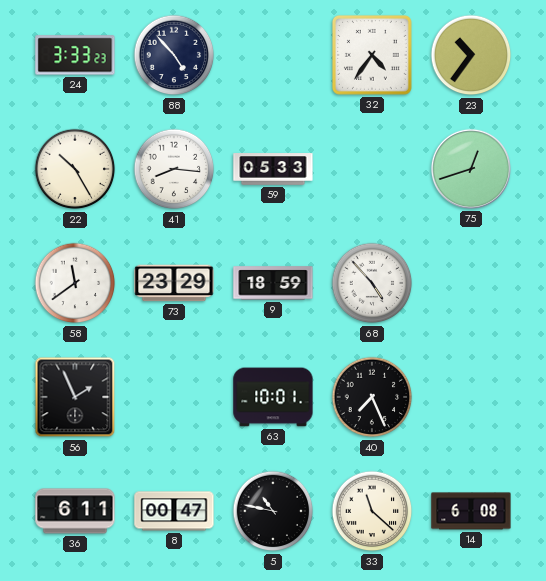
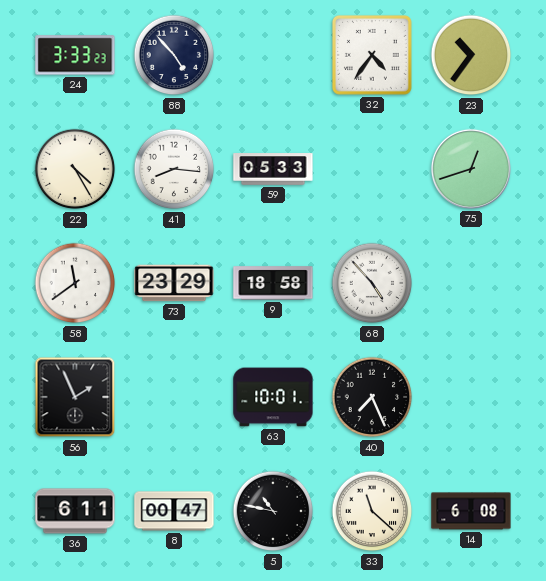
22: 10:25 -> 4:25 (75, 169)
9: 18:59 -> 18:58 (273, 283)
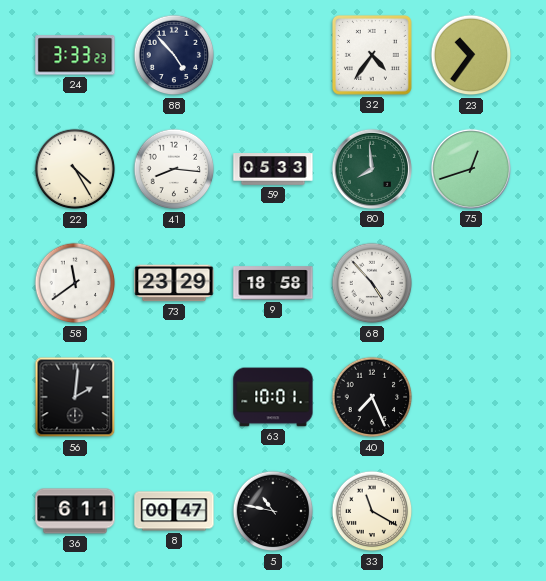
80: none -> 7:59 (372, 169)
56: 1:56 -> 2:01 (75, 397)
33: 11:22 -> 11:20 (372, 511)
14: 6:08 -> none (471, 511)
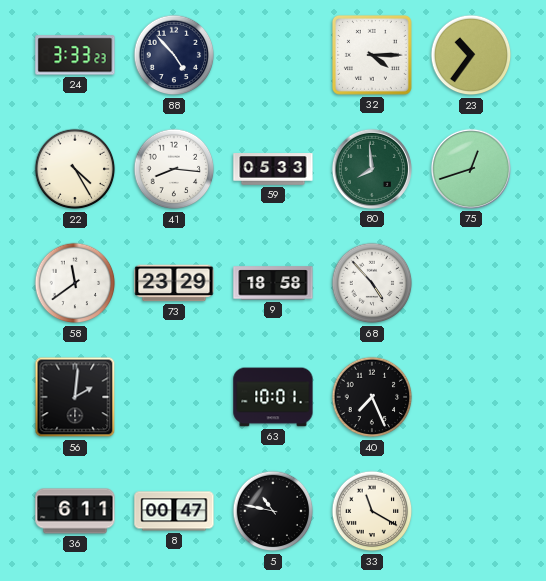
32: 4:36 -> 4:15 (372, 55)
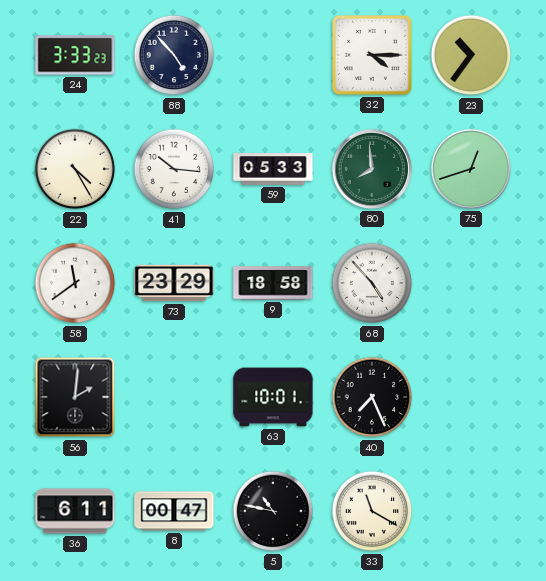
41: 8:16 -> 10:16 (174, 169)
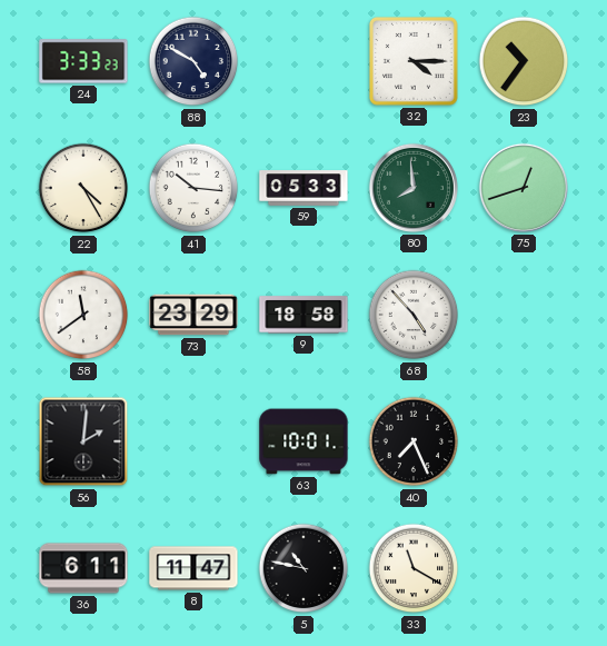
88: 4:53 -> 4:50 (193, 61)
8: 00:47 -> 11:47 (193, 568)
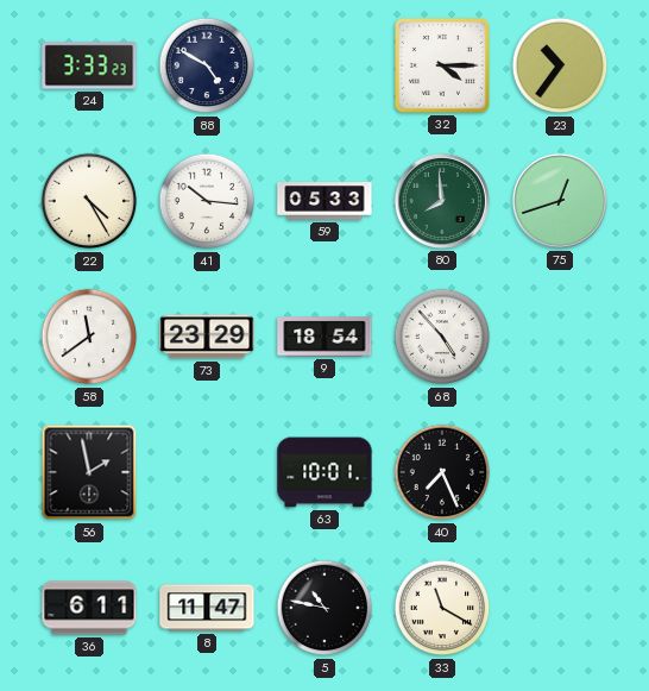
9: 18:58 -> 18:54 (324, 337)
56: 2:01 -> 1:58 (89, 472)
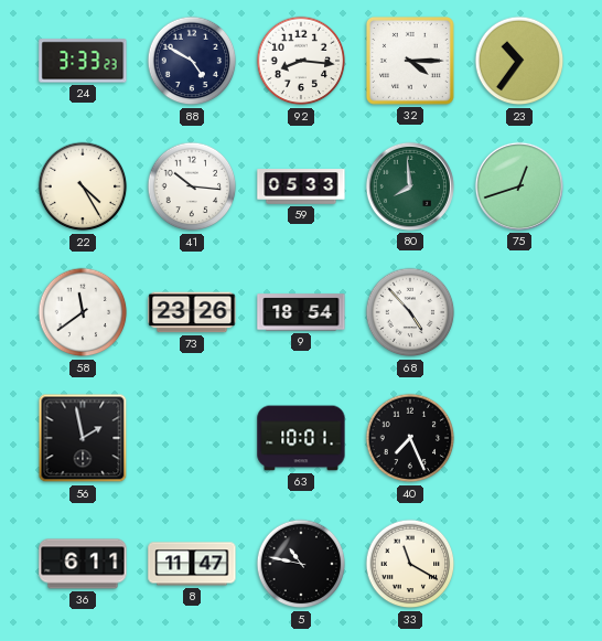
92: none -> 8:16 (301, 61)
73: 23:29 -> 23:26 (192, 312)
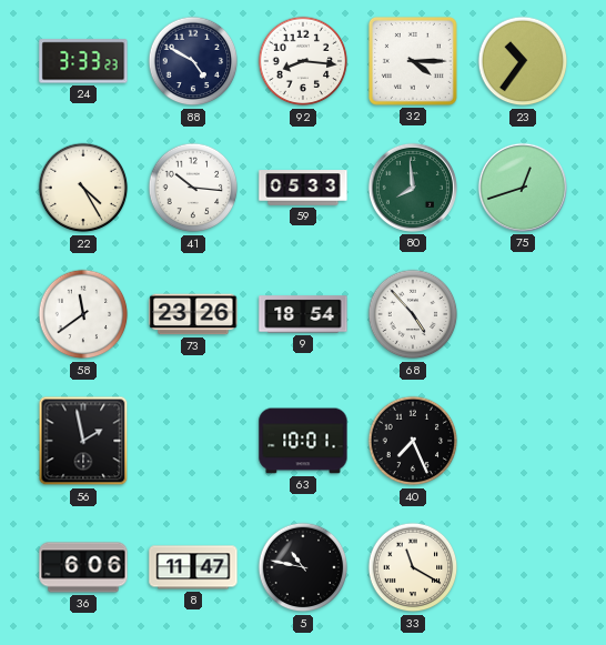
36: 6:11 -> 6:06 (83, 567)
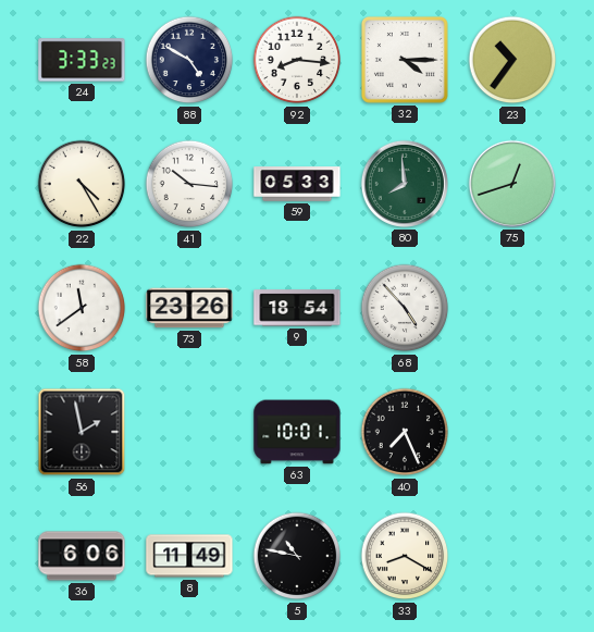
8: 11:47 -> 11:49 (189, 556)
33: 11:20 -> 8:20 (405, 556)
